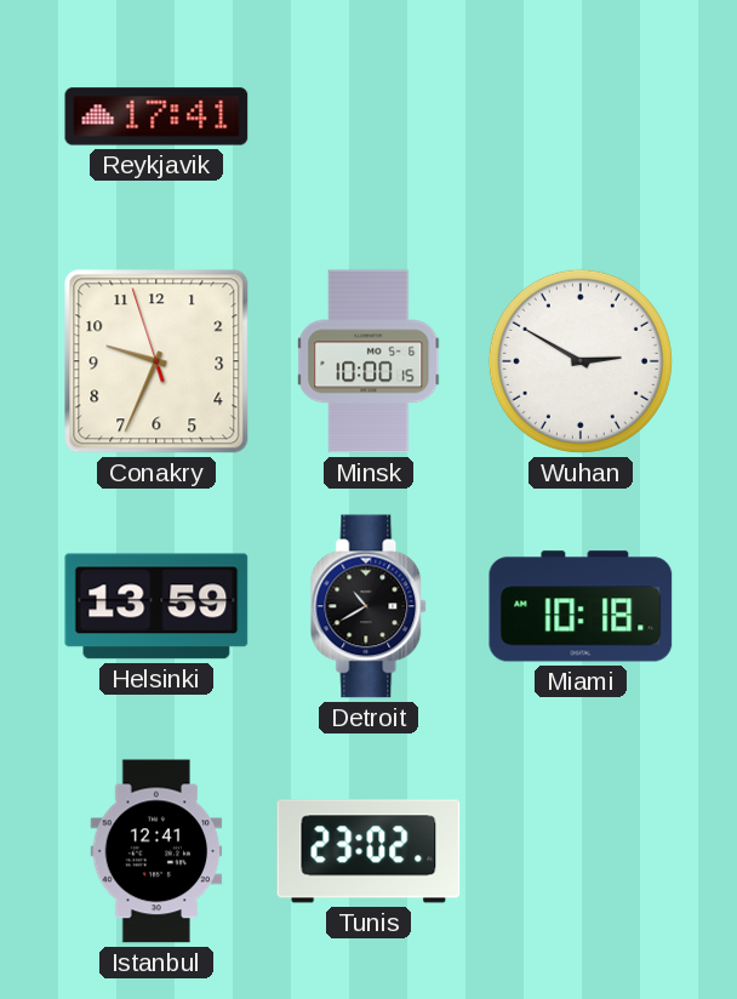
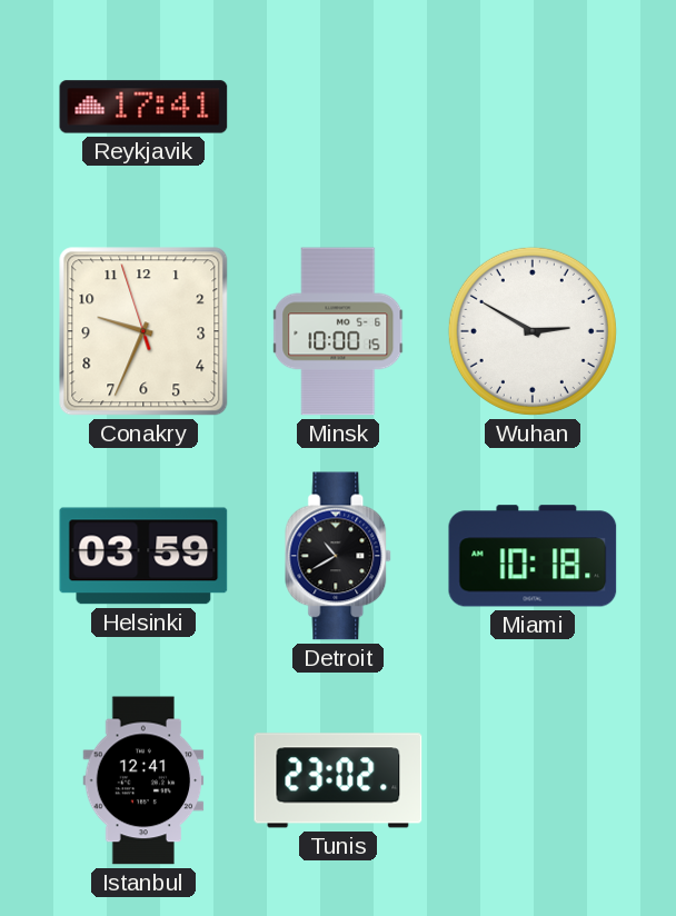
Helsinki: 13:59 -> 03:59 (143, 556)
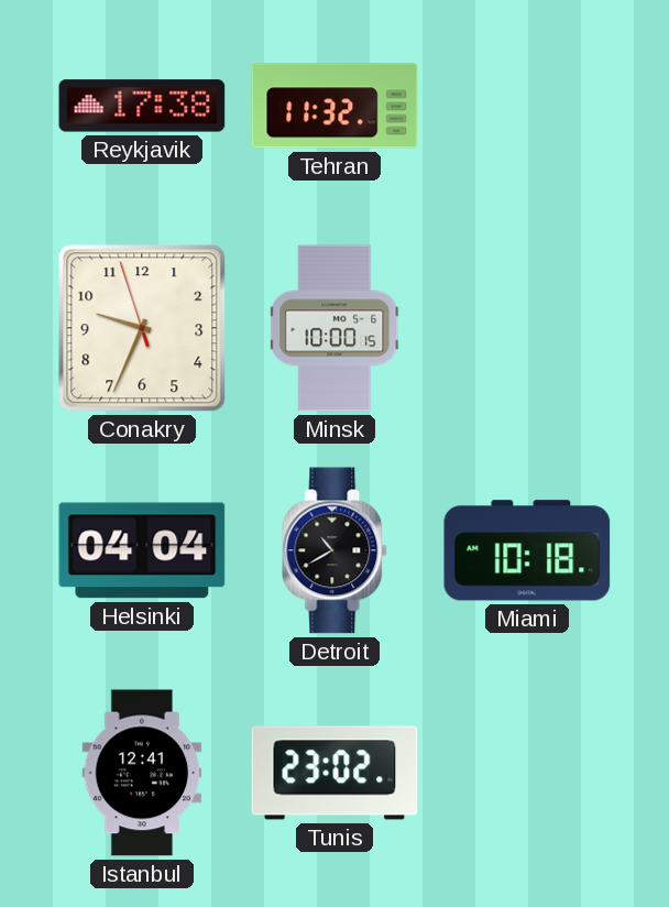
Reykjavik: 17:41 -> 17:38 (142, 106)
Tehran: none -> 11:32 (334, 106)
Wuhan: 2:50 -> none (533, 331)
Helsinki: 03:59 -> 04:04 (142, 550)
